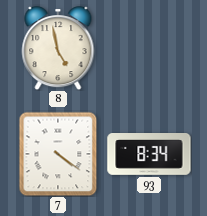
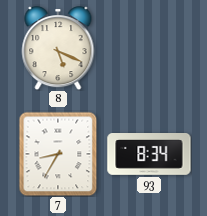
8: 4:58 -> 5:19 (58, 48)
7: 4:21 -> 8:35 (58, 154)
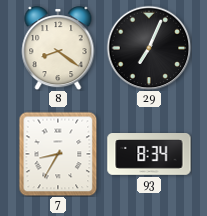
8: 5:19 -> 8:21 (58, 48)
29: none -> 7:04 (149, 48)
